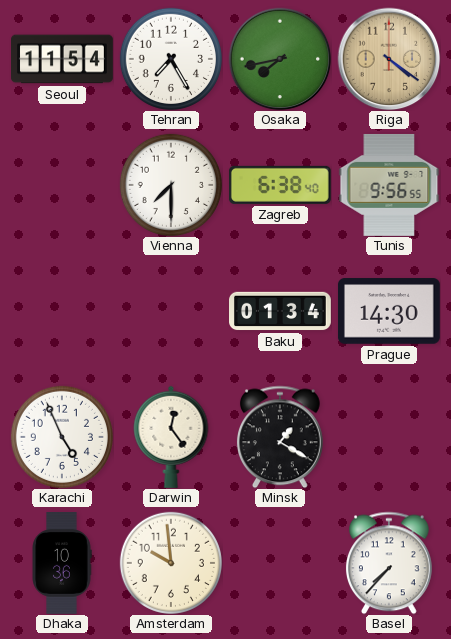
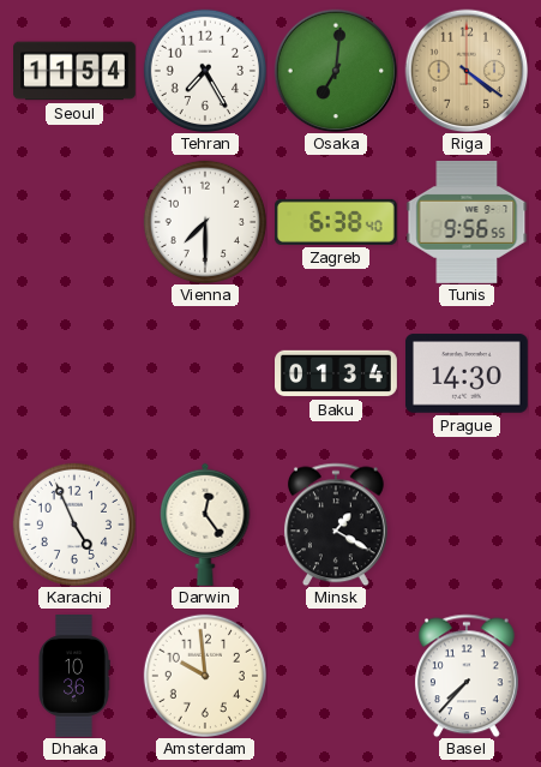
Osaka: 7:43 -> 7:01 (336, 71)
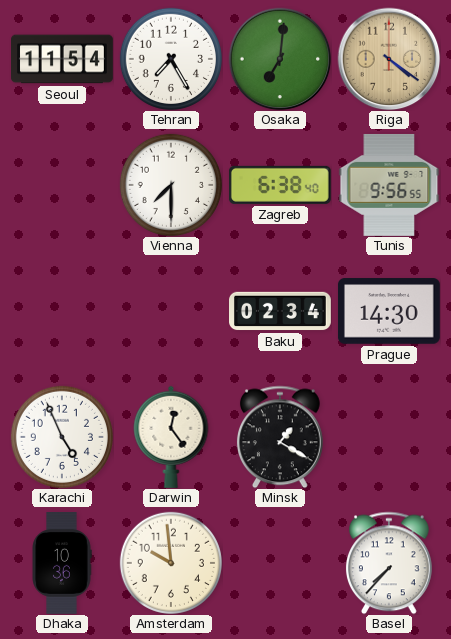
Baku: 01:34 -> 02:34 (281, 311)
